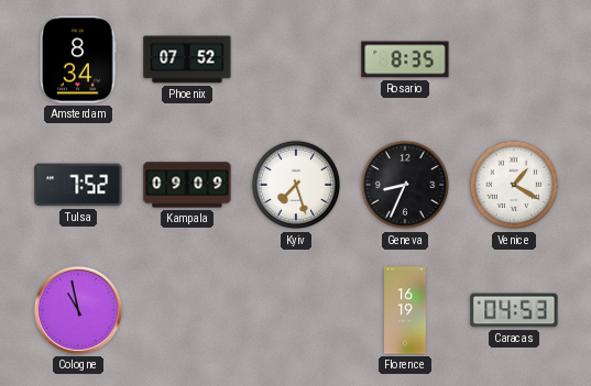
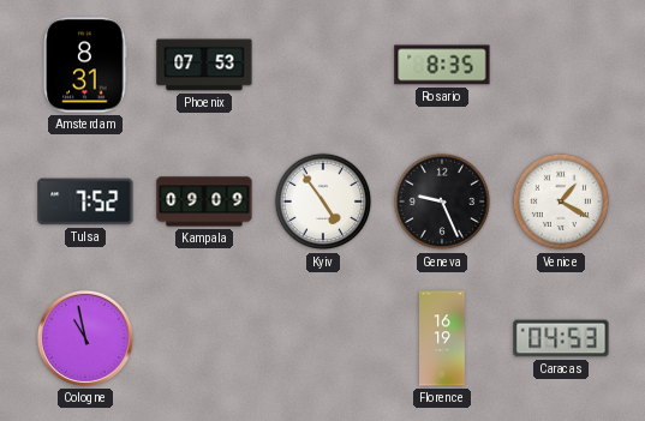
Amsterdam: 8:34 -> 8:31 (85, 65)
Phoenix: 07:52 -> 07:53 (204, 65)
Kyiv: 7:27 -> 4:54 (323, 202)
Geneva: 8:34 -> 9:26 (442, 202)
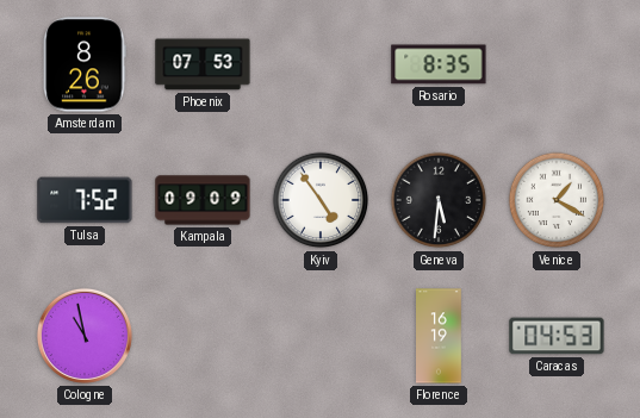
Amsterdam: 8:31 -> 8:26 (85, 64)
Geneva: 9:26 -> 5:31 (439, 200)
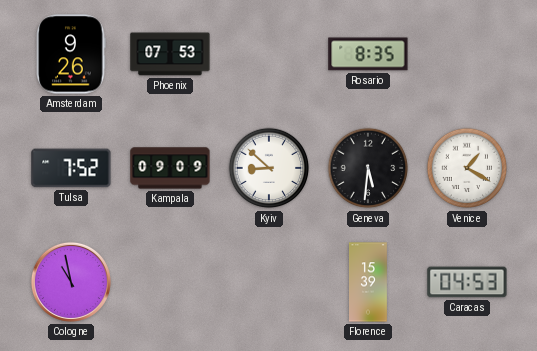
Amsterdam: 8:26 -> 9:26 (71, 54)
Kyiv: 4:54 -> 8:52 (269, 168)
Florence: 16:19 -> 15:39 (369, 282)
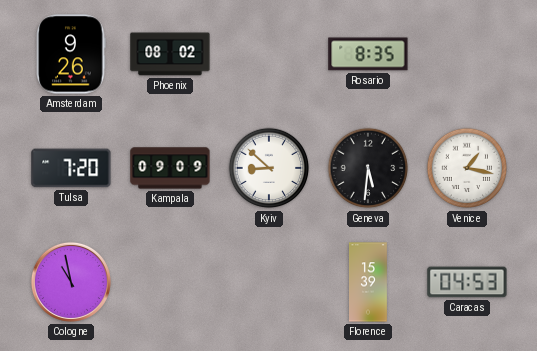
Phoenix: 07:53 -> 08:02 (170, 54)
Tulsa: 7:52 -> 7:20 (71, 168)
Venice: 1:20 -> 1:17 (467, 168)
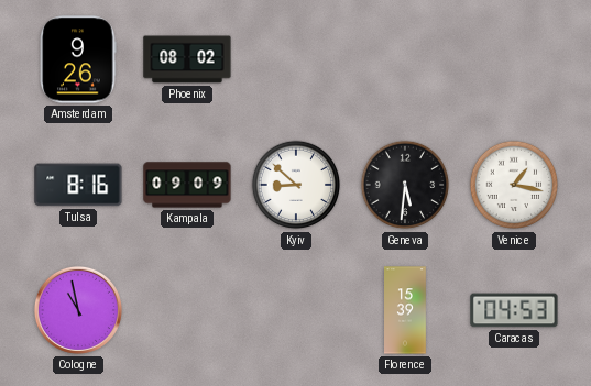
Rosario: 8:35 -> none (368, 54)
Tulsa: 7:20 -> 8:16 (78, 185)
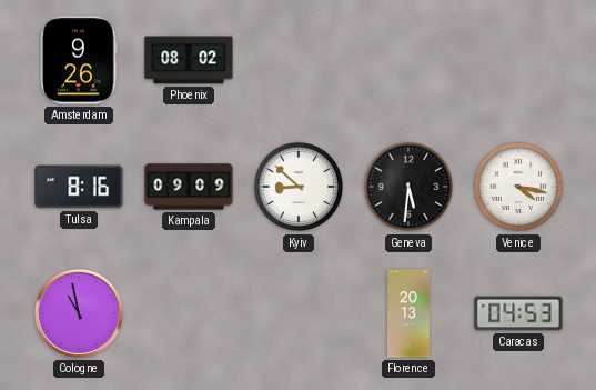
Venice: 1:17 -> 4:17 (518, 187)
Florence: 15:39 -> 20:13 (410, 313)
